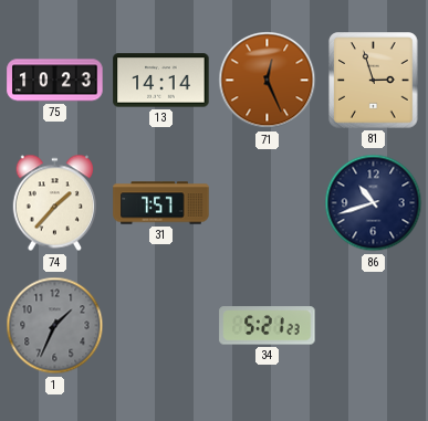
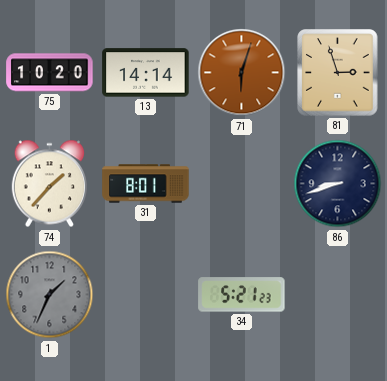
75: 10:23 -> 10:20 (50, 73)
71: 12:26 -> 6:03 (242, 73)
31: 7:57 -> 8:01 (146, 184)
86: 10:42 -> 8:42 (338, 184)
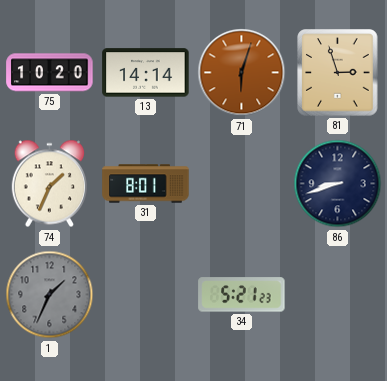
74: 1:37 -> 1:34 (49, 184)
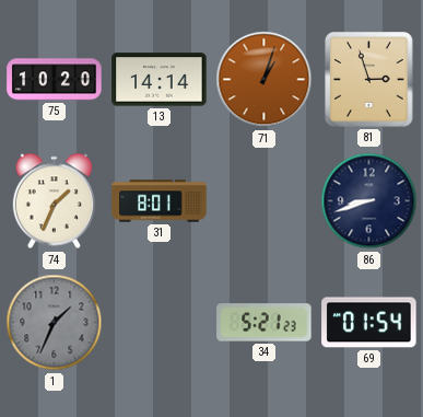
71: 6:03 -> 1:03 (265, 80)
69: none -> 01:54 (369, 323)
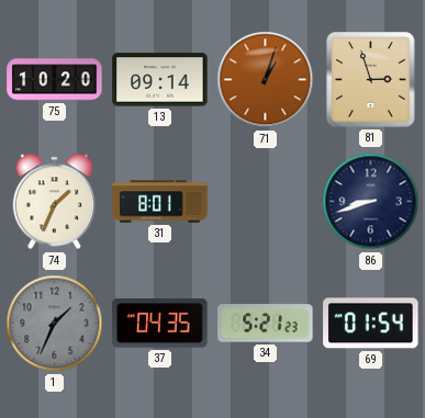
13: 14:14 -> 09:14 (160, 80)
37: none -> 04:35 (160, 324)
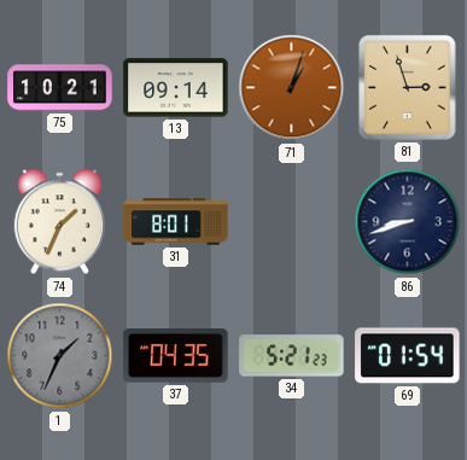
75: 10:20 -> 10:21 (60, 88)
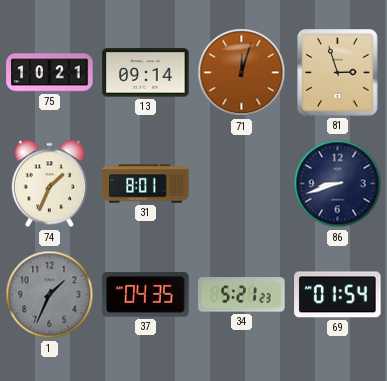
71: 1:03 -> 12:03 (242, 73)
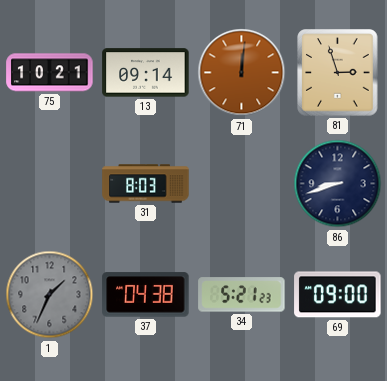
71: 12:03 -> 12:01 (242, 73)
74: 1:34 -> none (49, 184)
31: 8:01 -> 8:03 (146, 184)
37: 04:35 -> 04:38 (146, 295)
69: 01:54 -> 09:00 (338, 295)
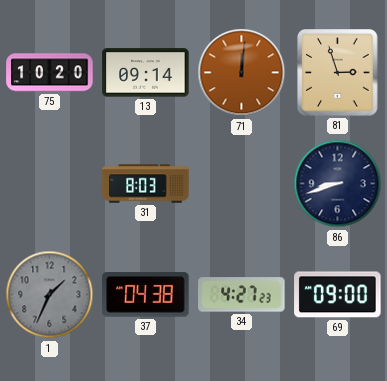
75: 10:21 -> 10:20 (50, 73)
34: 5:21 -> 4:27 (242, 295)
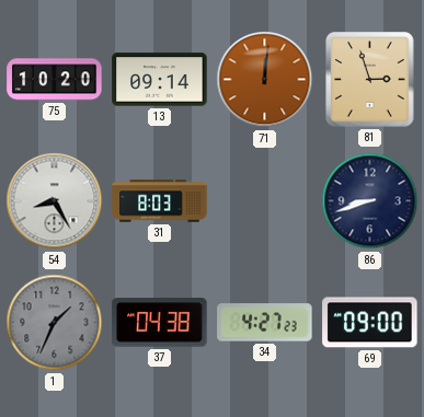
54: none -> 8:25 (55, 201)
